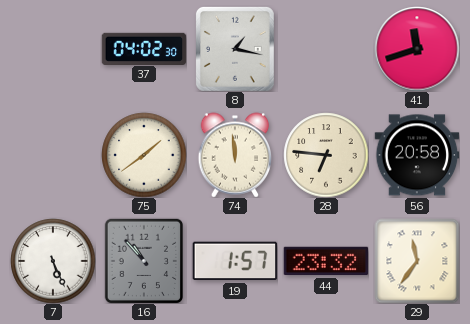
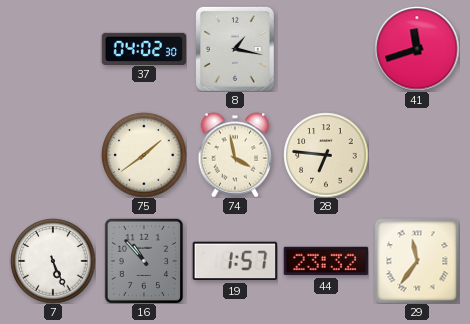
74: 11:59 -> 3:58 (235, 155)
56: 20:58 -> none (417, 155)
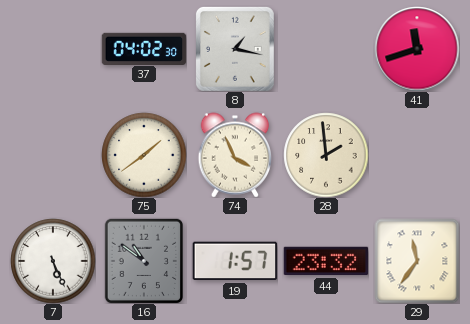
74: 3:58 -> 3:56 (235, 155)
28: 6:46 -> 1:59 (326, 155)
16: 10:53 -> 10:51 (143, 261)
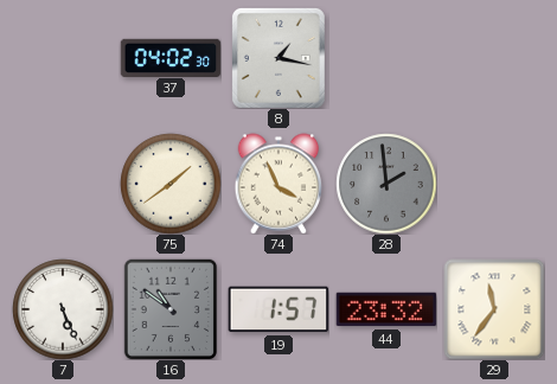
41: 11:42 -> none (417, 49)
28 dial: cream -> grey (386, 184)
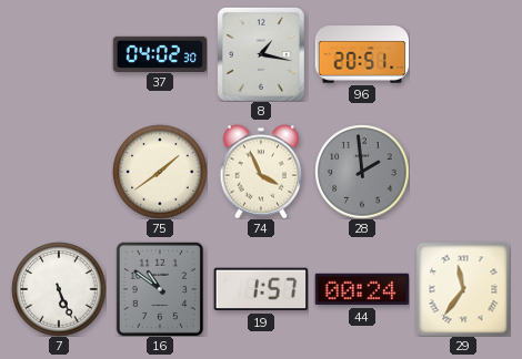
96: none -> 20:51 (362, 54)
44: 23:32 -> 00:24 (362, 289)
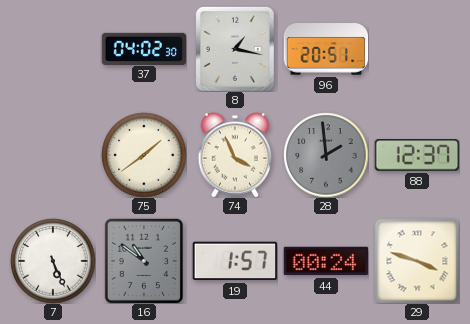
88: none -> 12:37 (417, 155)
29: 11:36 -> 3:48 (417, 261)
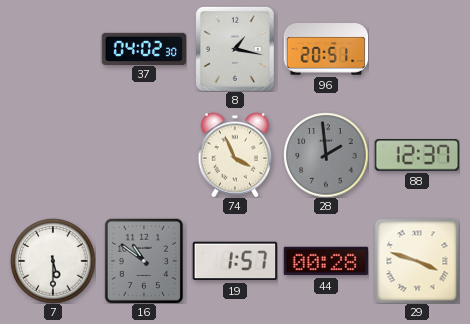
75: 1:39 -> none (144, 155)
7: 5:26 -> 5:30 (53, 261)
44: 00:24 -> 00:28 (326, 261)
